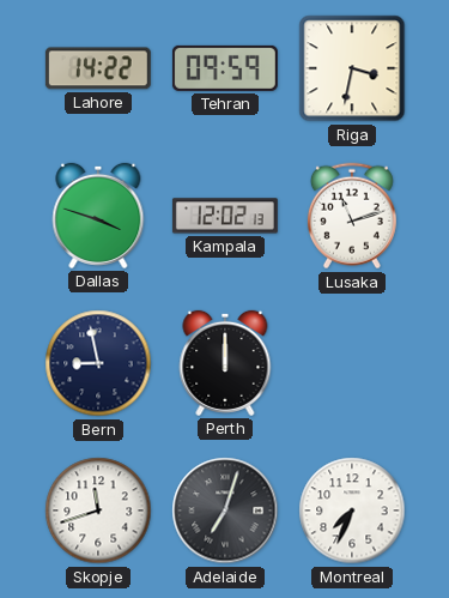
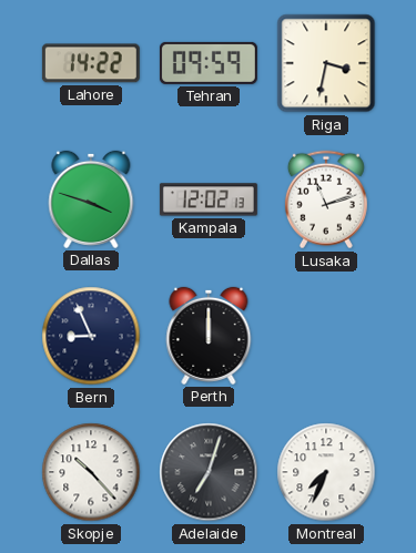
Bern: 8:58 -> 8:56 (91, 336)
Skopje: 11:42 -> 10:23 (91, 472)
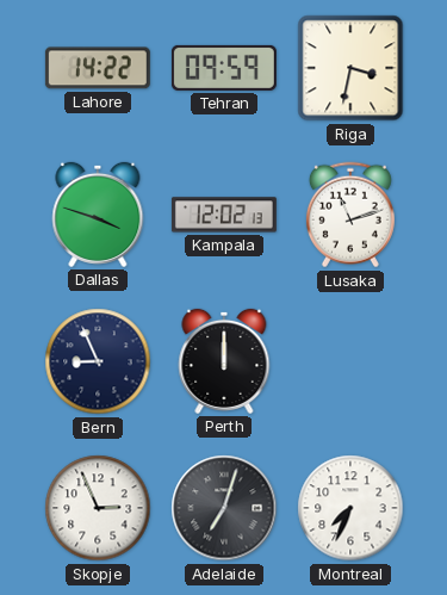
Skopje: 10:23 -> 2:56 (98, 508)
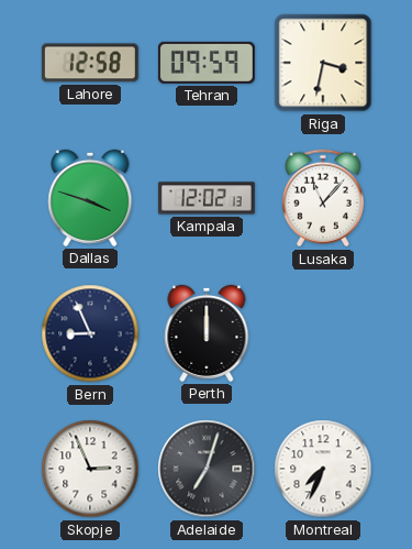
Lahore: 14:22 -> 12:58 (90, 63)
Lusaka: 11:12 -> 11:07 (323, 198)
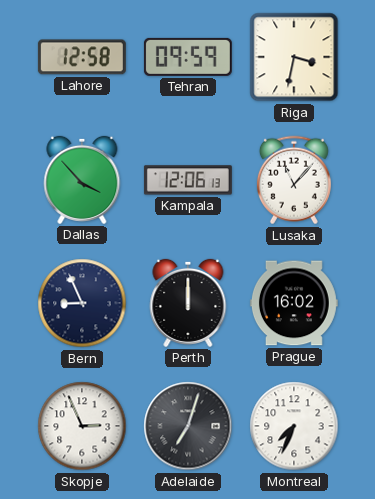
Dallas: 3:48 -> 3:53 (82, 180)
Kampala: 12:02 -> 12:06 (188, 180)
Prague: none -> 16:02 (294, 303)
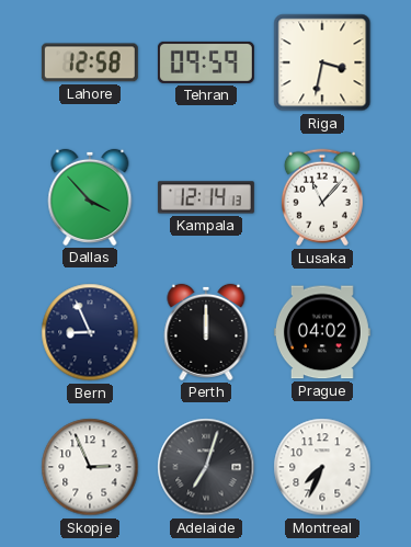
Kampala: 12:06 -> 12:14 (206, 197)
Prague: 16:02 -> 04:02 (322, 332)
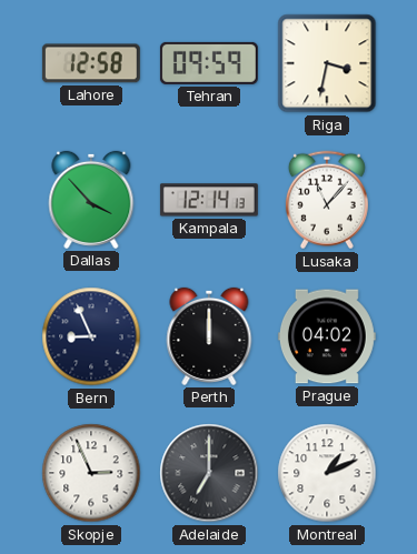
Adelaide: 7:03 -> 7:00 (209, 473)
Montreal: 7:34 -> 1:11 (327, 473)
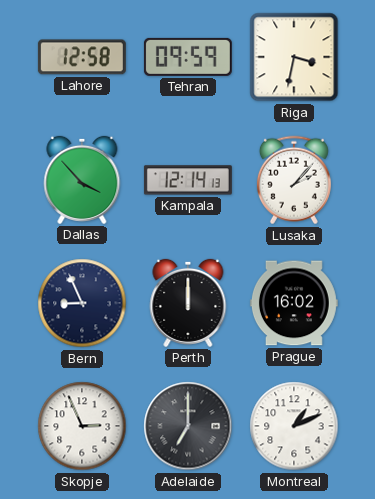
Lusaka: 11:07 -> 2:07 (294, 180)
Prague: 04:02 -> 16:02 (294, 303)
